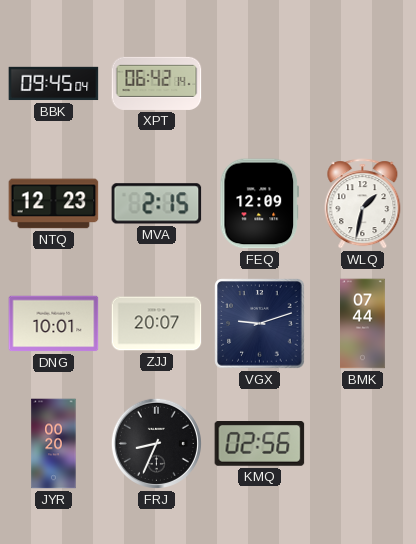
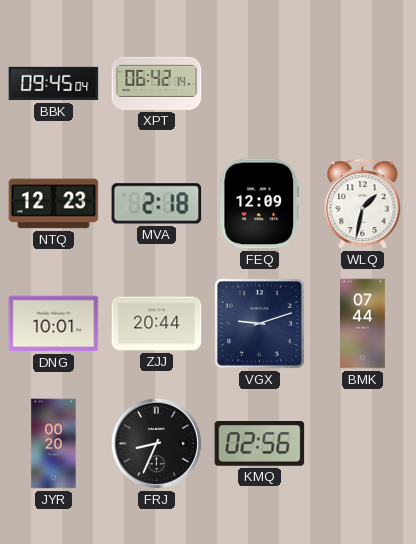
MVA: 2:15 -> 2:18 (157, 204)
ZJJ: 20:07 -> 20:44 (157, 324)
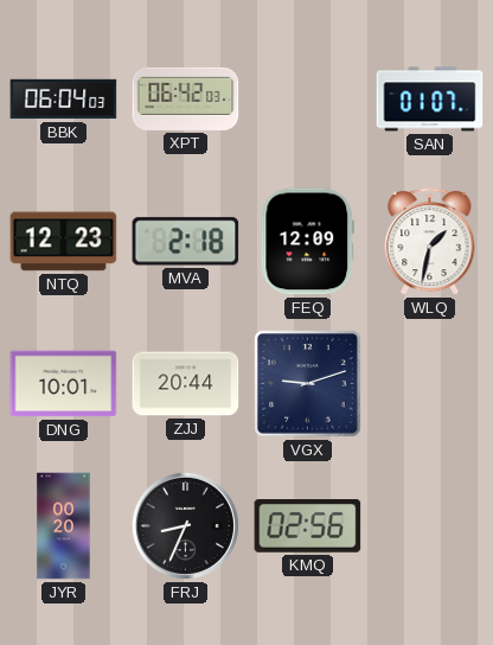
BBK: 09:45 -> 06:04 (64, 100)
XPT: 06:42:14 -> 06:42:03 (186, 98)
SAN: none -> 01:07 (430, 100)
BMK: 07:44 -> none (363, 324)
